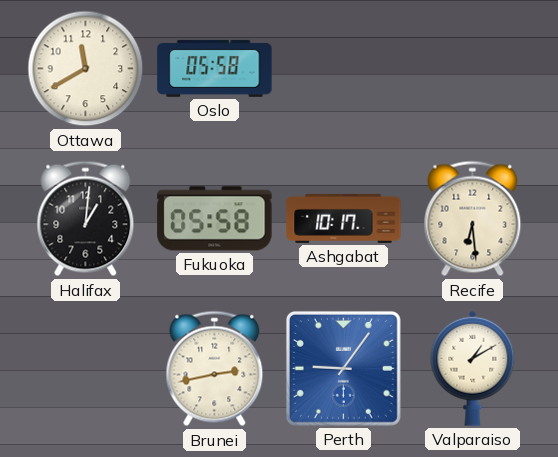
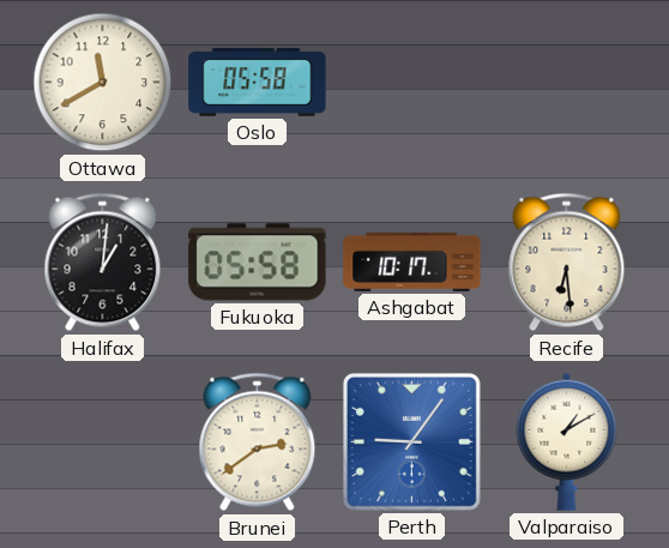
Brunei: 2:43 -> 2:39 (258, 442)
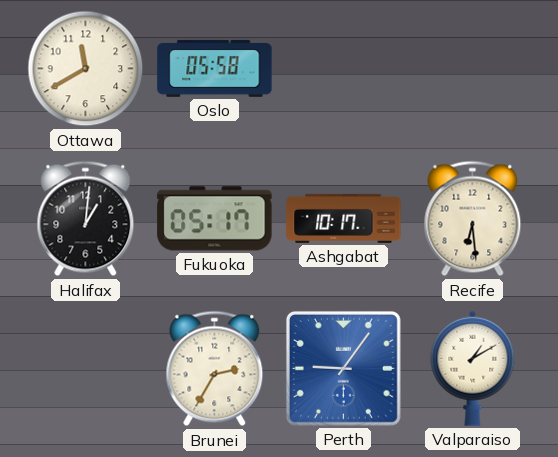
Fukuoka: 05:58 -> 05:17 (215, 219)
Brunei: 2:39 -> 2:35 (215, 369)
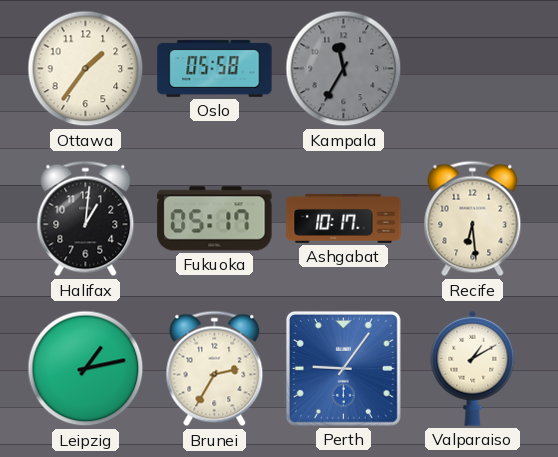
Ottawa: 11:40 -> 1:36 (86, 69)
Kampala: none -> 11:35 (344, 69)
Leipzig: none -> 1:13 (86, 369)
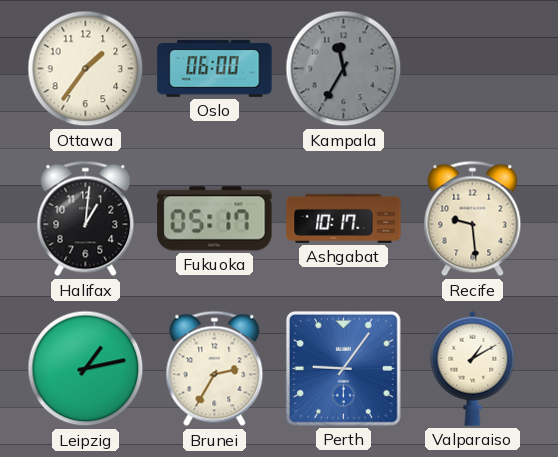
Oslo: 05:58 -> 06:00 (215, 68)
Recife: 6:29 -> 9:29 (473, 219)
